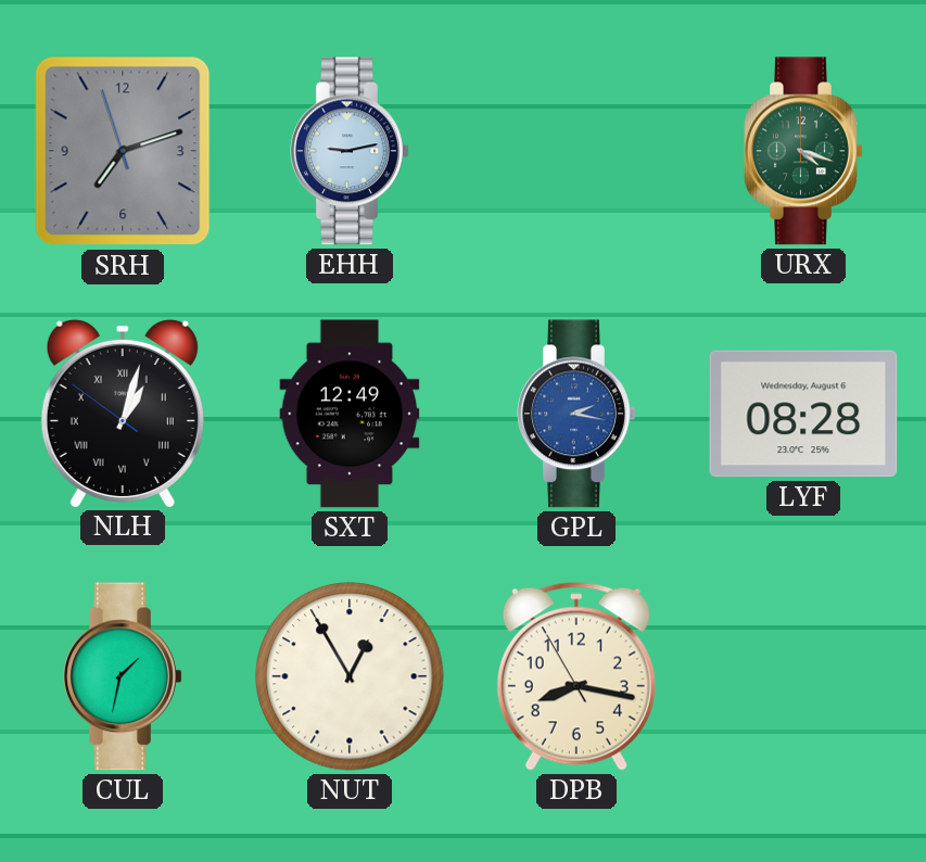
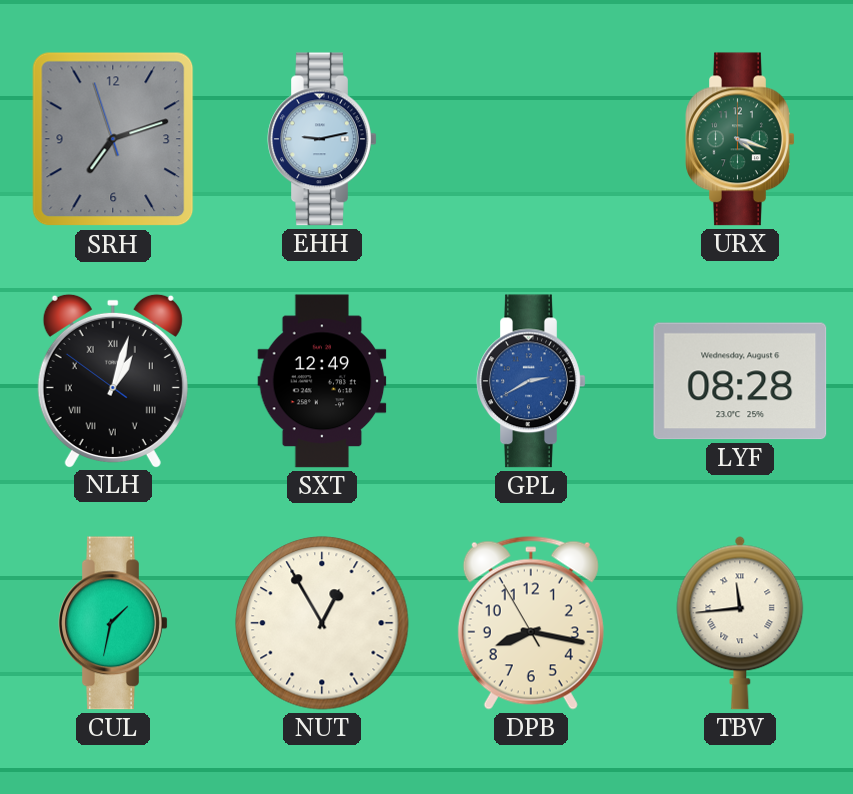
GPL: 2:17 -> 2:40 (531, 381)
TBV: none -> 11:44 (740, 623)
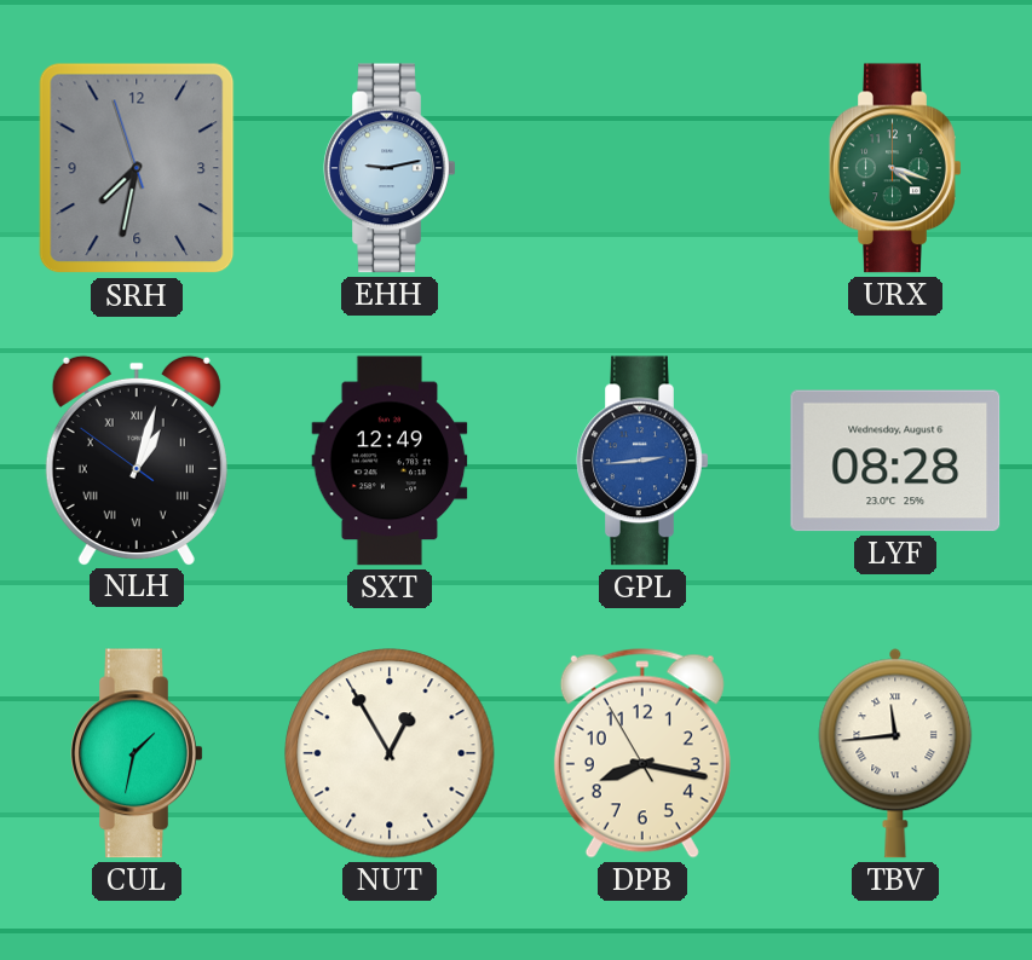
SRH: 7:11 -> 7:31 (137, 168)
GPL: 2:40 -> 2:44 (642, 461)
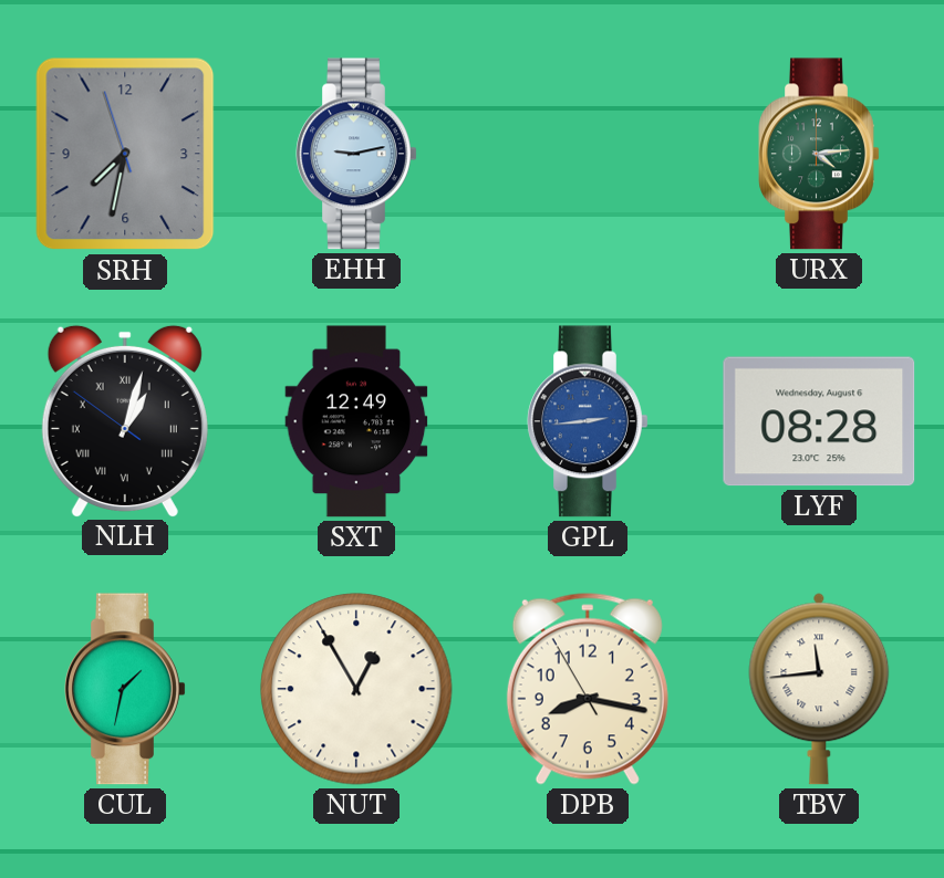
URX: 4:18 -> 4:14 (819, 154)
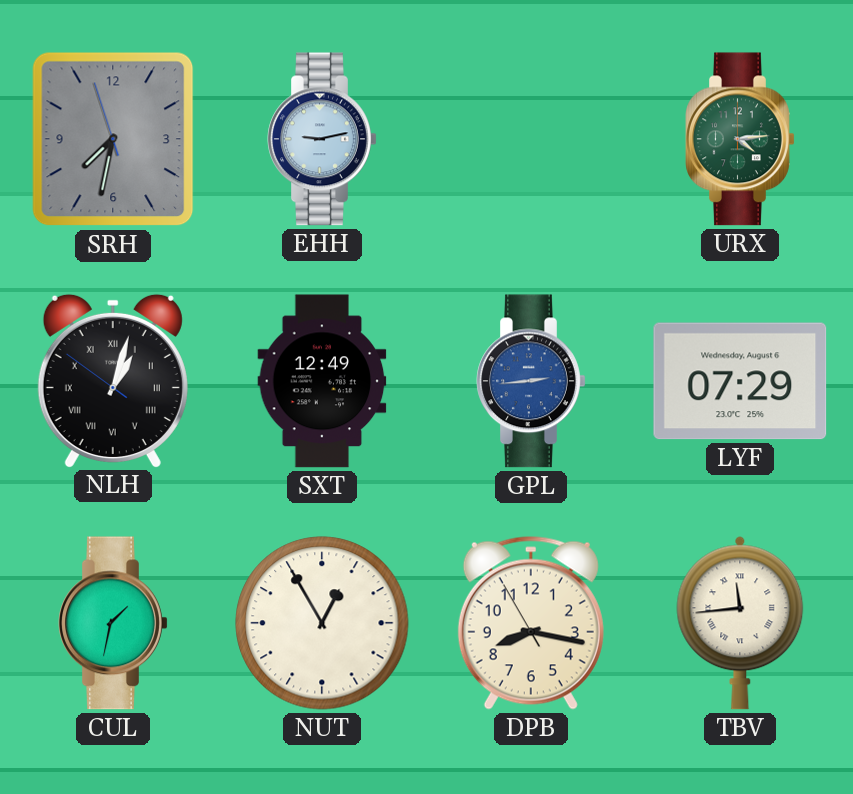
LYF: 08:28 -> 07:29 (740, 381)
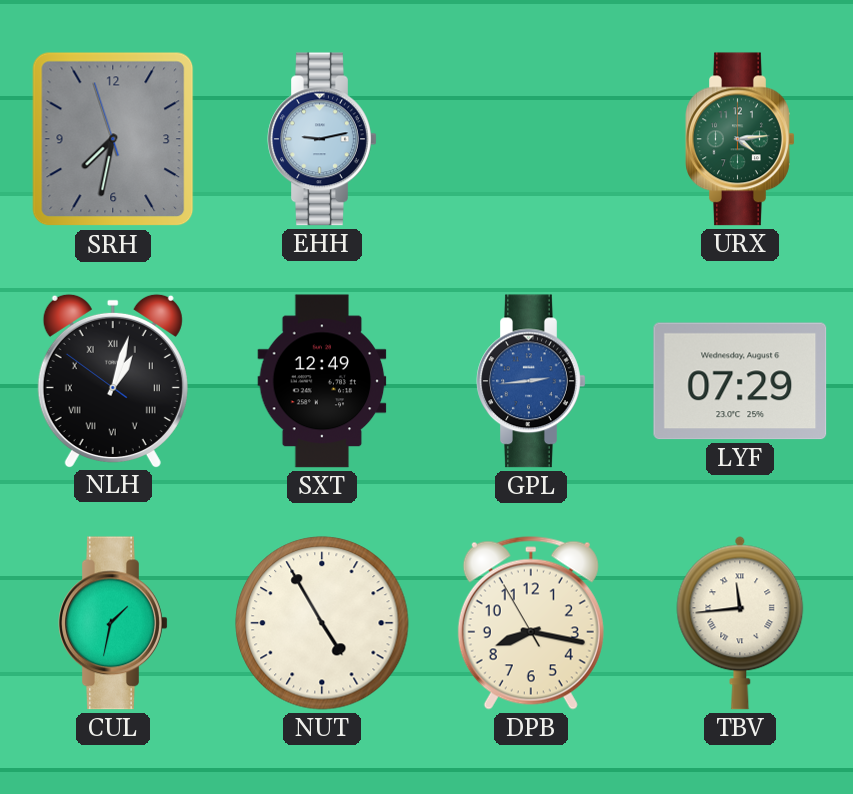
NUT: 12:55 -> 4:55 (322, 623)
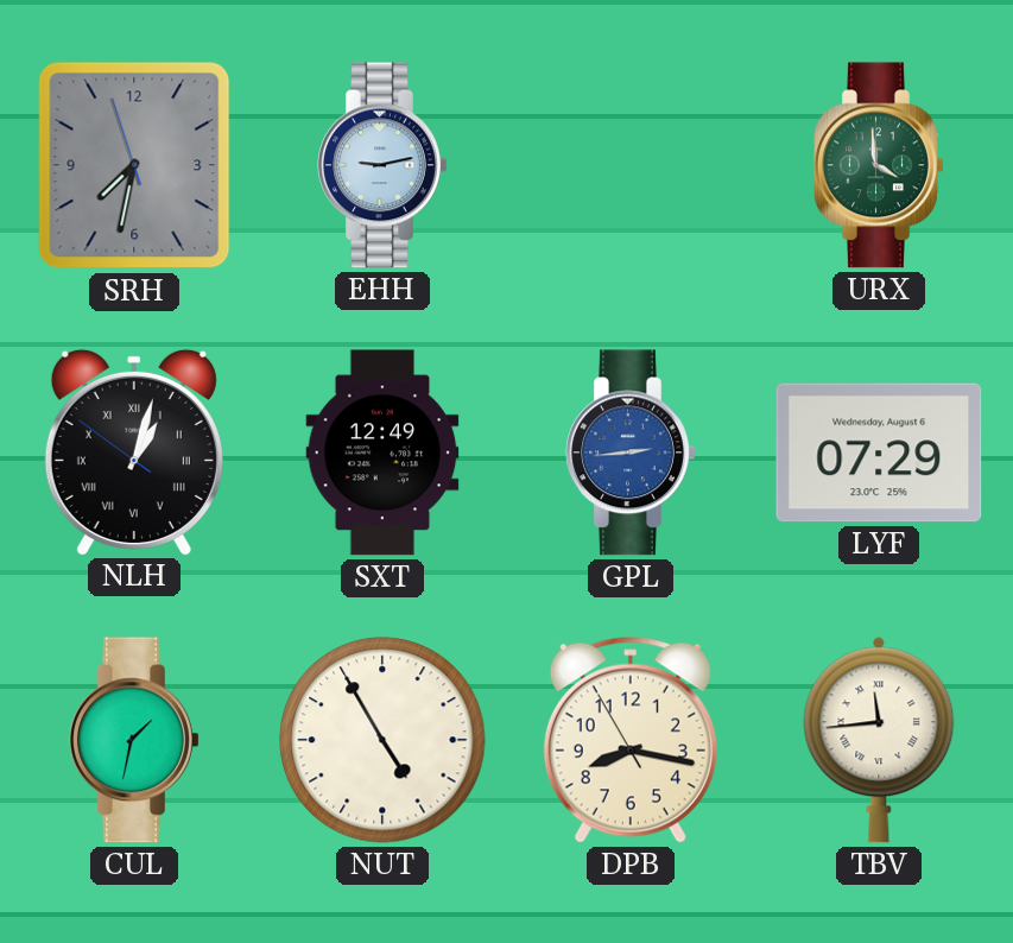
URX: 4:14 -> 3:59 (879, 165)
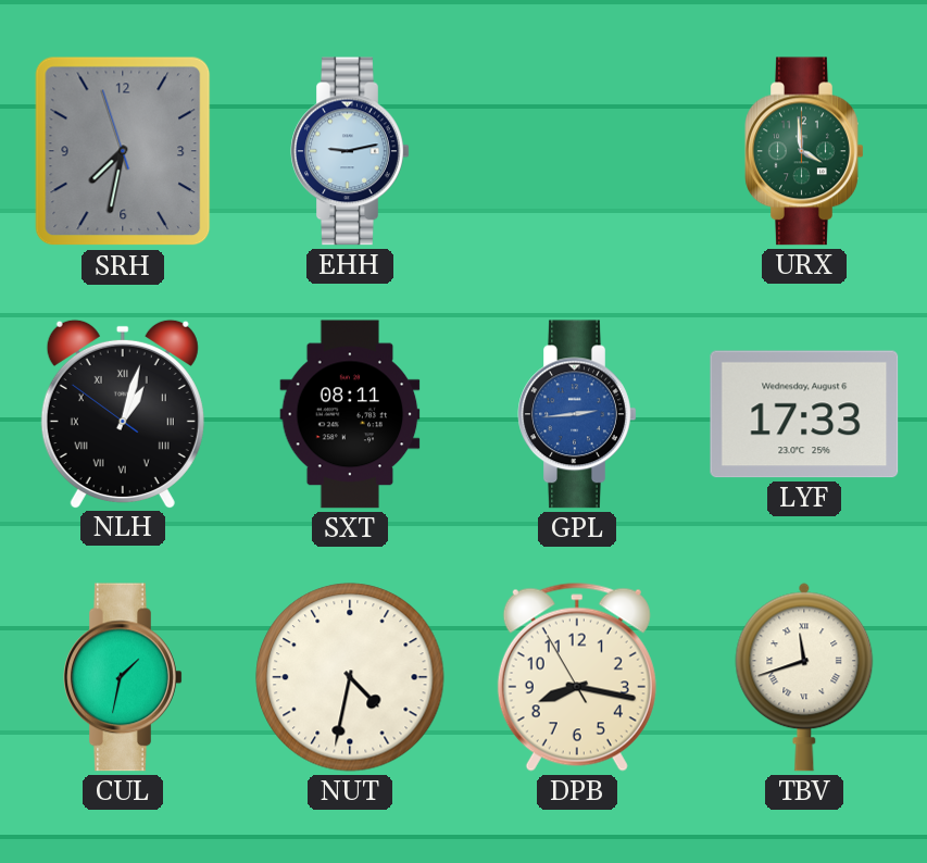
SXT: 12:49 -> 08:11 (350, 414)
LYF: 07:29 -> 17:33 (804, 414)
NUT: 4:55 -> 4:32 (350, 677)
TBV: 11:44 -> 11:42 (804, 677)
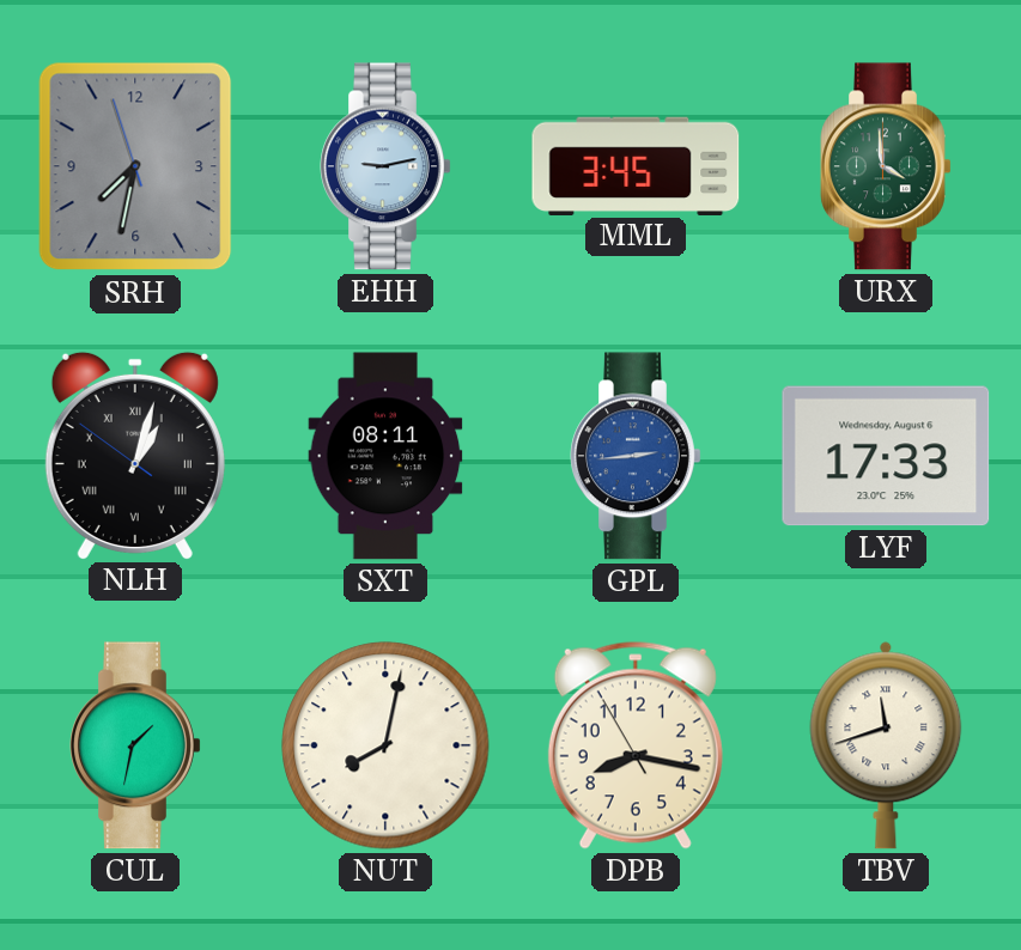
MML: none -> 3:45 (636, 165)
NUT: 4:32 -> 8:02 (385, 745)
